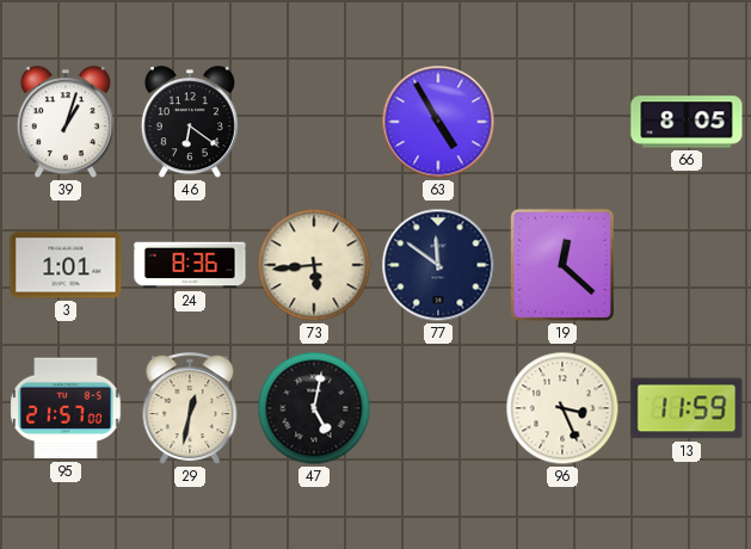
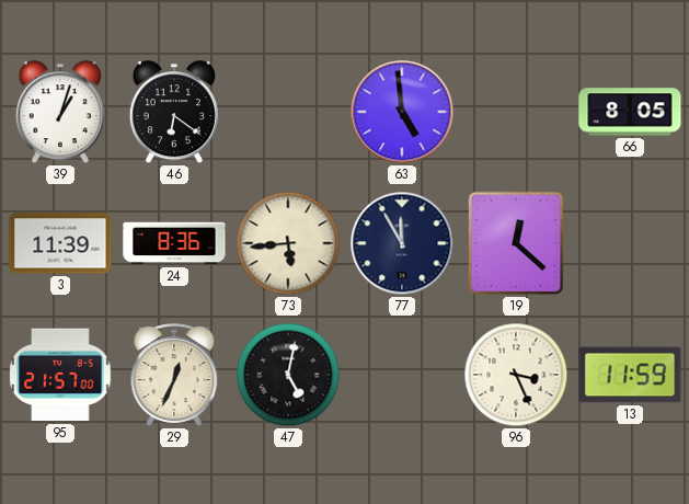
63: 4:55 -> 4:59 (402, 112)
3: 1:01 -> 11:39 (60, 243)
77: 11:51 -> 11:55 (402, 243)
29: 12:32 -> 12:34 (174, 375)
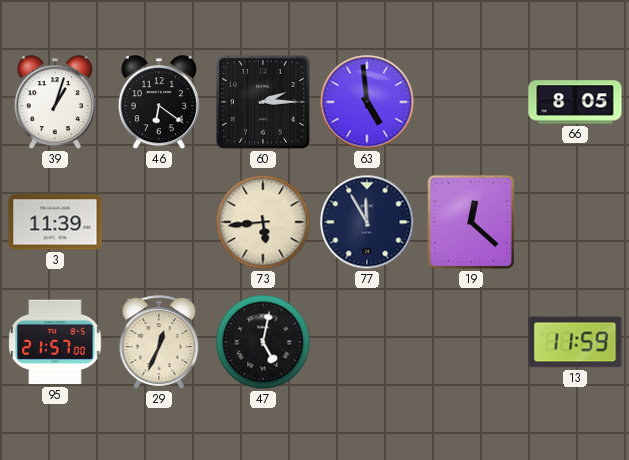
60: none -> 2:15 (264, 103)
24: 8:36 -> none (174, 243)
96: 3:26 -> none (516, 375)
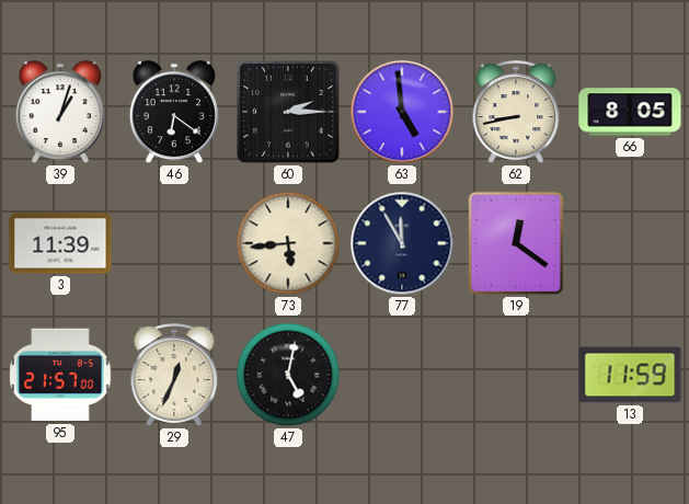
62: none -> 8:43 (516, 112)
19: 12:22 -> 12:21 (516, 243)
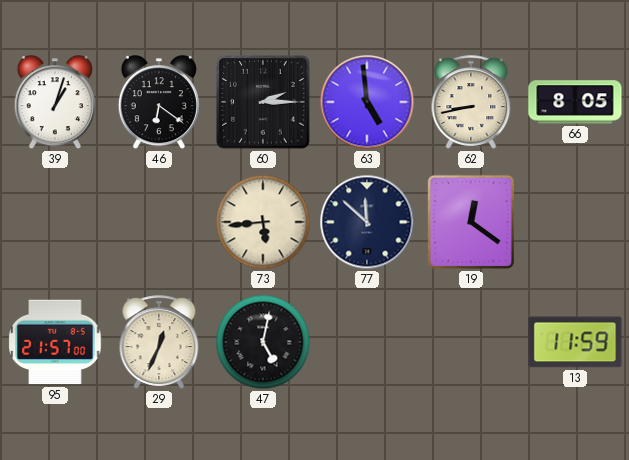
3: 11:39 -> none (60, 243)
77: 11:55 -> 11:52 (367, 222)
